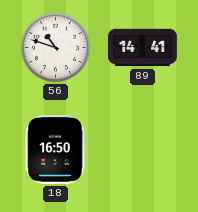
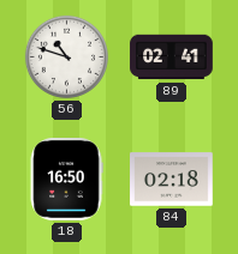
89: 14:41 -> 02:41 (172, 58)
84: none -> 02:18 (172, 180)
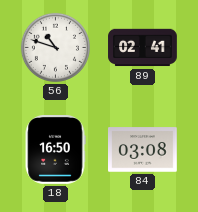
84: 02:18 -> 03:08 (143, 150)
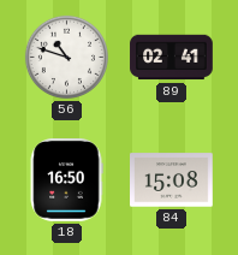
84: 03:08 -> 15:08 (172, 180)
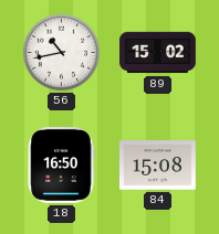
56: 10:48 -> 10:43 (61, 52)
89: 02:41 -> 15:02 (158, 53)
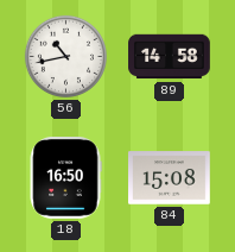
89: 15:02 -> 14:58 (170, 57)
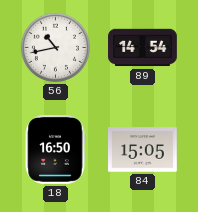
89: 14:58 -> 14:54 (143, 48)
84: 15:08 -> 15:05 (143, 150)
